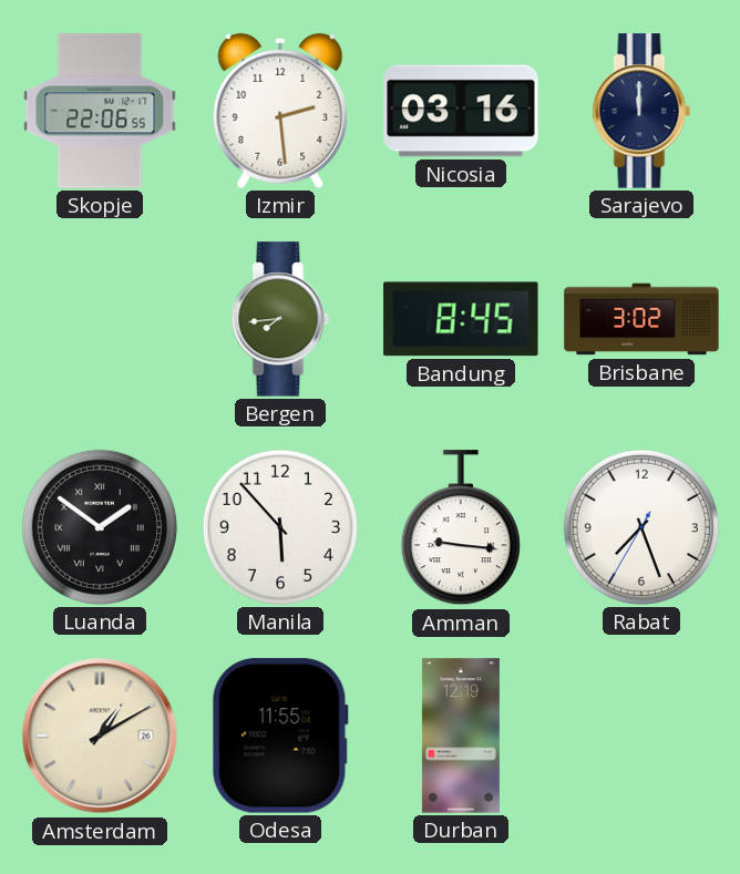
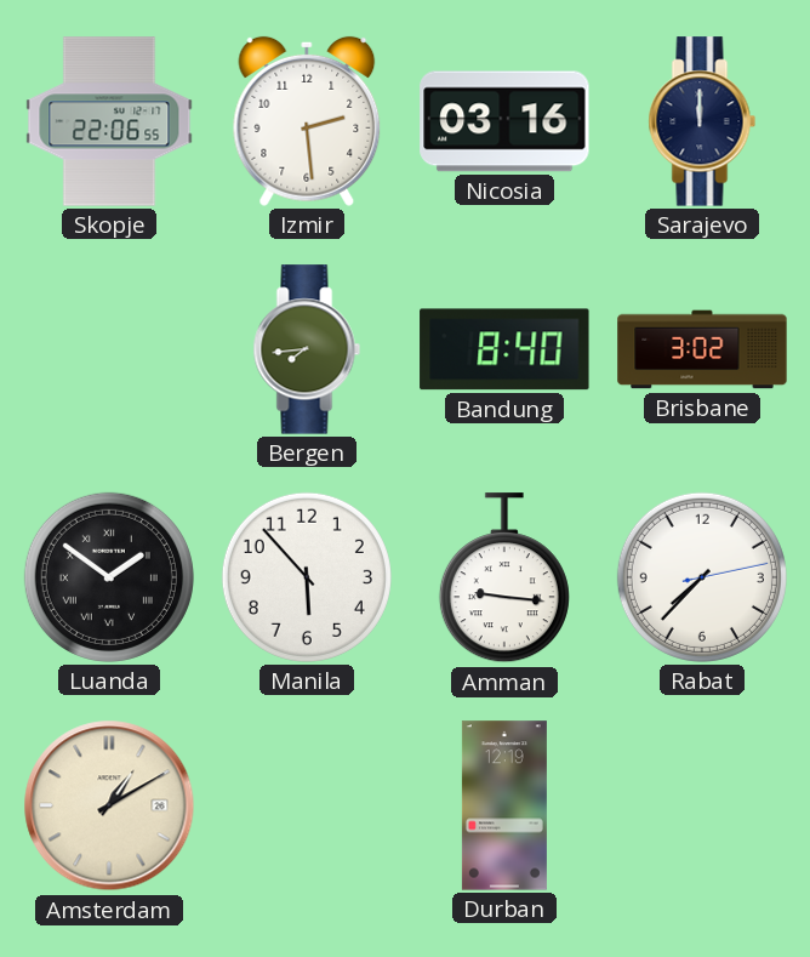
Bandung: 8:45 -> 8:40 (504, 349)
Rabat: 7:26 -> 7:37 (702, 577)
Odesa: 11:55 -> none (280, 736)
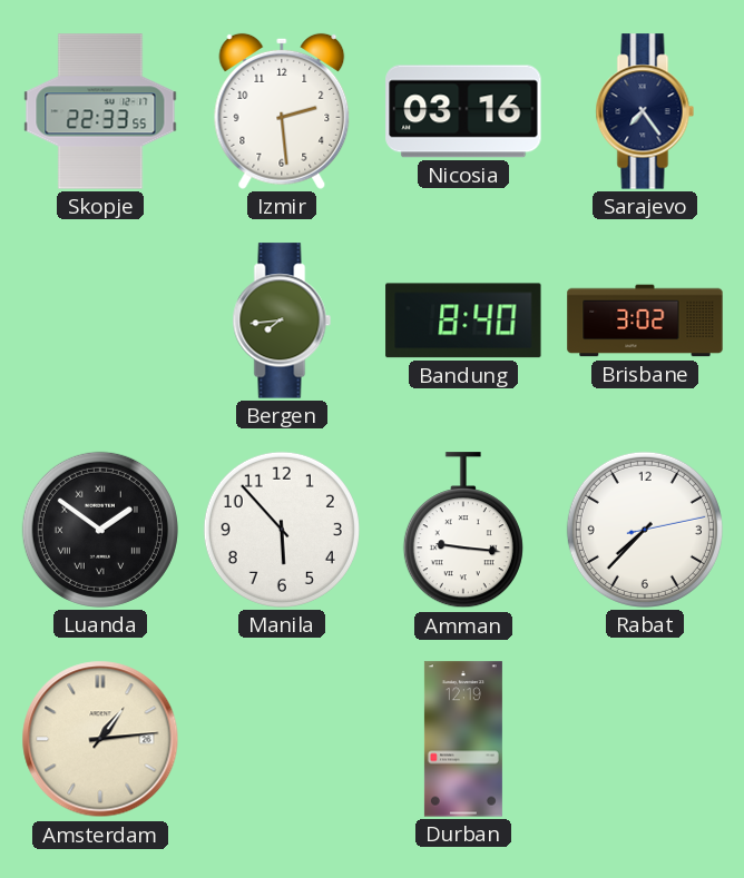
Skopje: 22:06 -> 22:33 (100, 111)
Sarajevo: 12:00 -> 7:24 (645, 111)
Amsterdam: 1:10 -> 1:14 (100, 739)
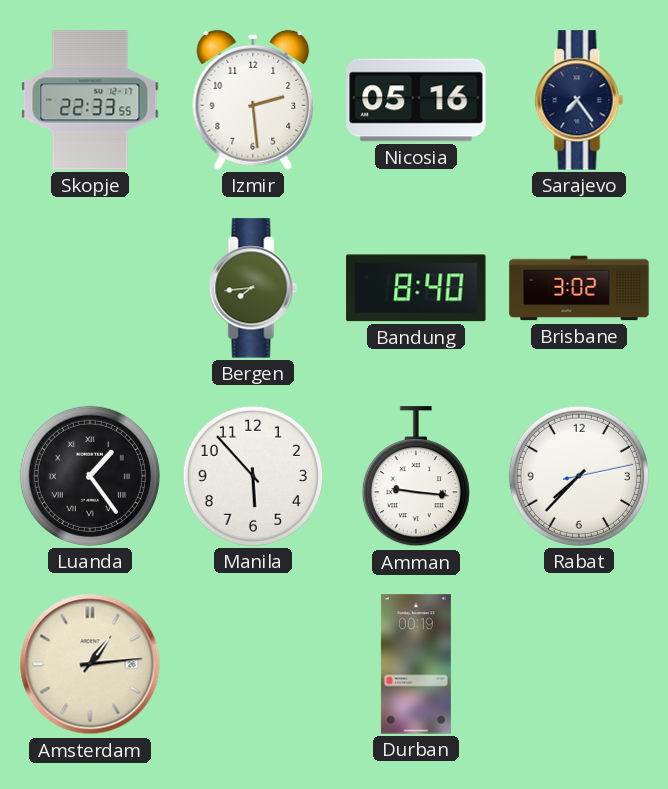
Nicosia: 03:16 -> 05:16 (416, 100)
Luanda: 1:51 -> 1:24 (90, 476)
Durban: 12:19 -> 00:19 (416, 664)
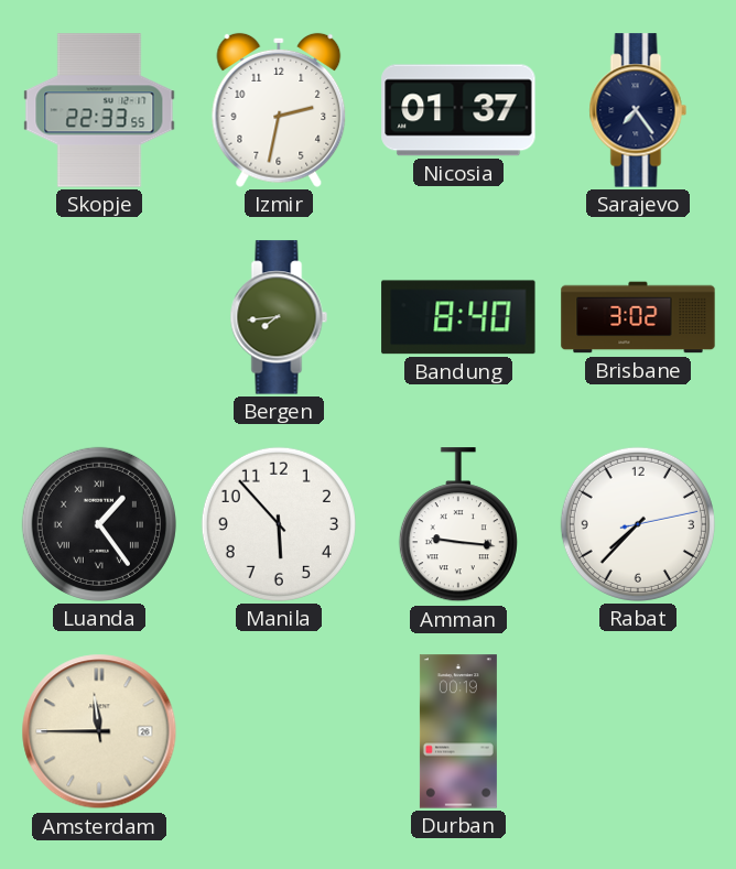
Izmir: 2:29 -> 2:32 (279, 110)
Nicosia: 05:16 -> 01:37 (458, 110)
Amsterdam: 1:14 -> 11:45 (99, 731)
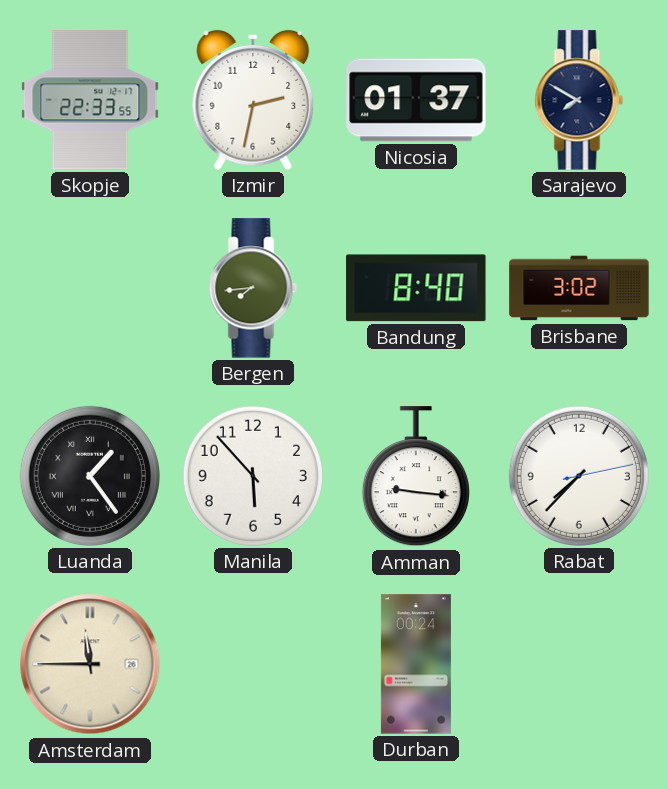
Sarajevo: 7:24 -> 7:50 (579, 100)
Durban: 00:19 -> 00:24 (416, 664)
